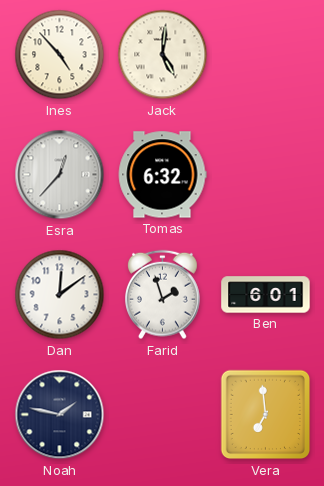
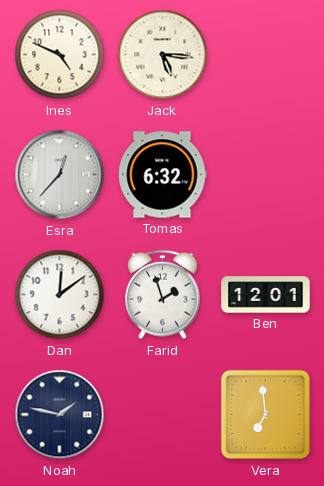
Ines: 4:53 -> 4:49 (60, 55)
Jack: 5:01 -> 5:16 (163, 55)
Ben: 6:01 -> 12:01 (266, 295)
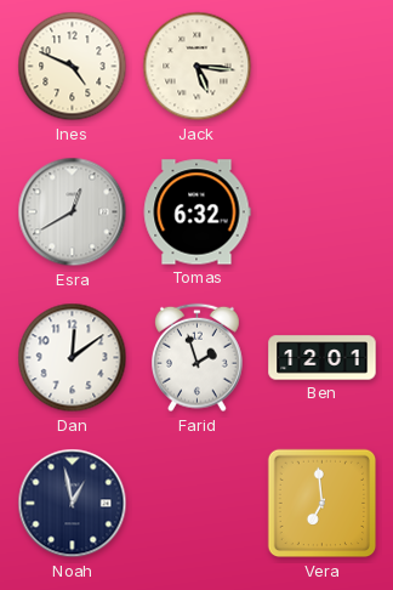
Esra: 12:37 -> 12:40 (73, 212)
Noah: 1:47 -> 12:58 (73, 504)
